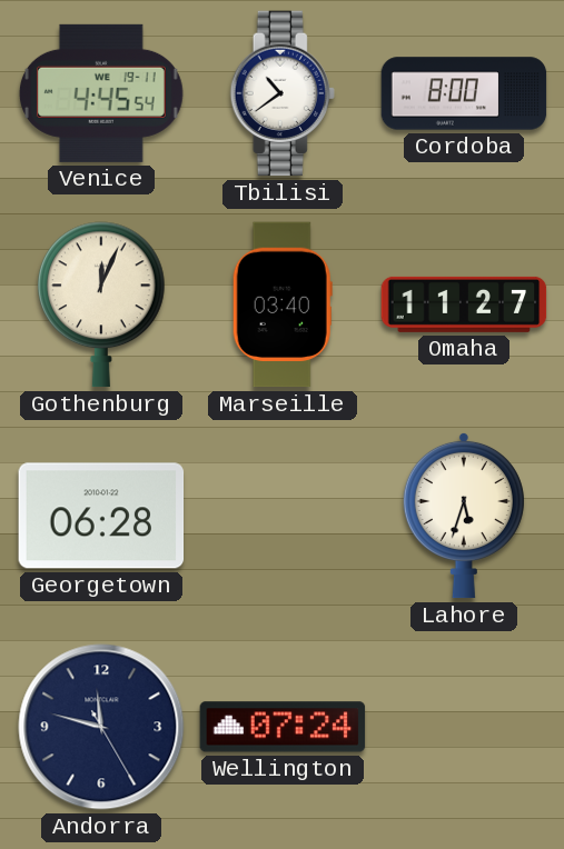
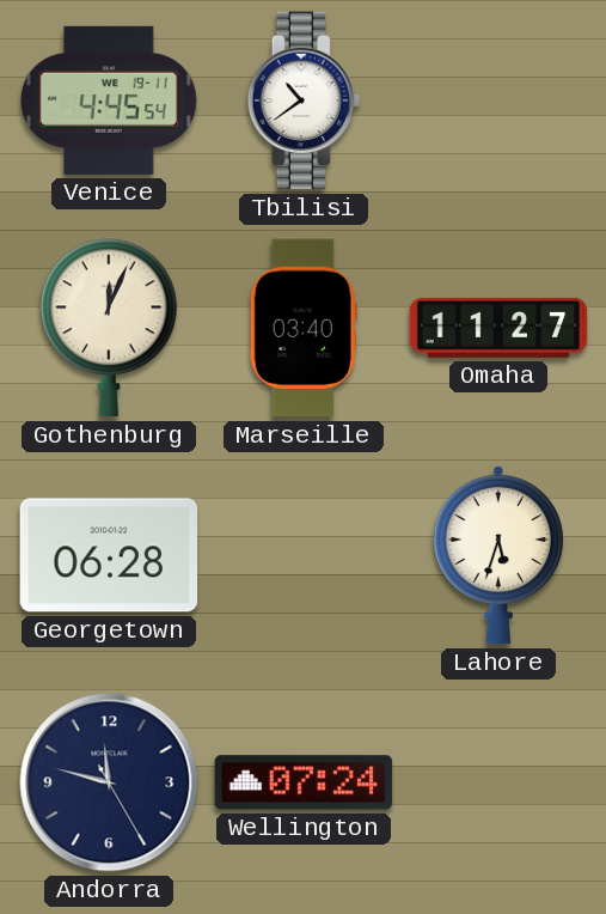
Cordoba: 8:00 -> none (464, 93)
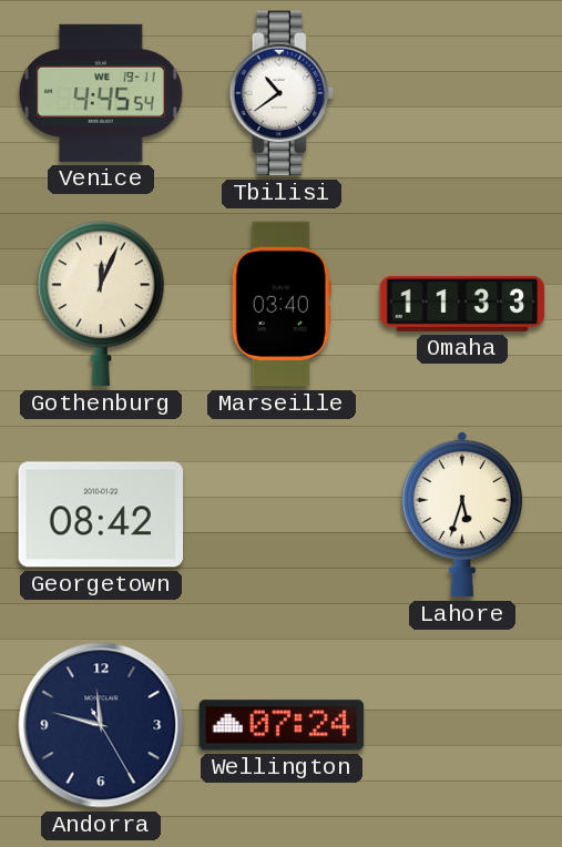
Omaha: 11:27 -> 11:33 (462, 304)
Georgetown: 06:28 -> 08:42 (101, 514)
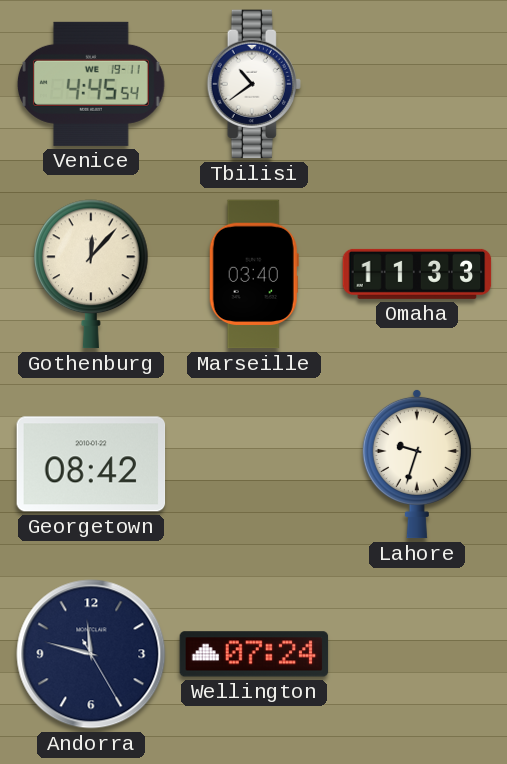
Gothenburg: 12:04 -> 12:07 (91, 274)
Lahore: 5:33 -> 9:33 (417, 464)
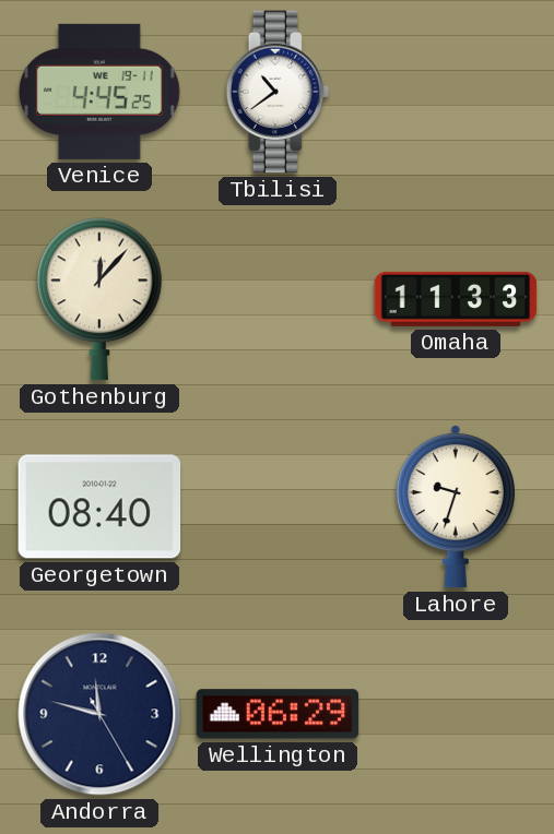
Venice: 4:45:54 -> 4:45:25 (99, 92)
Marseille: 03:40 -> none (254, 274)
Georgetown: 08:42 -> 08:40 (99, 507)
Wellington: 07:24 -> 06:29 (278, 714)
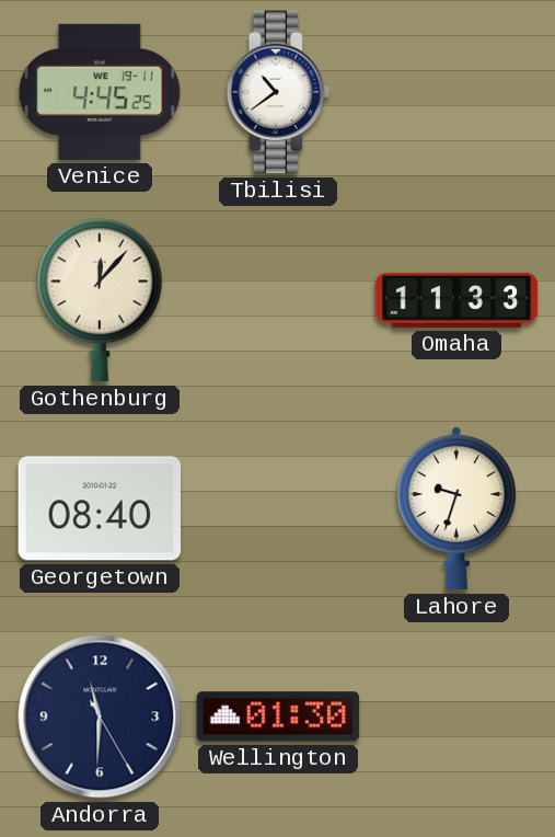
Andorra: 11:47 -> 11:30 (100, 716)
Wellington: 06:29 -> 01:30 (278, 716)
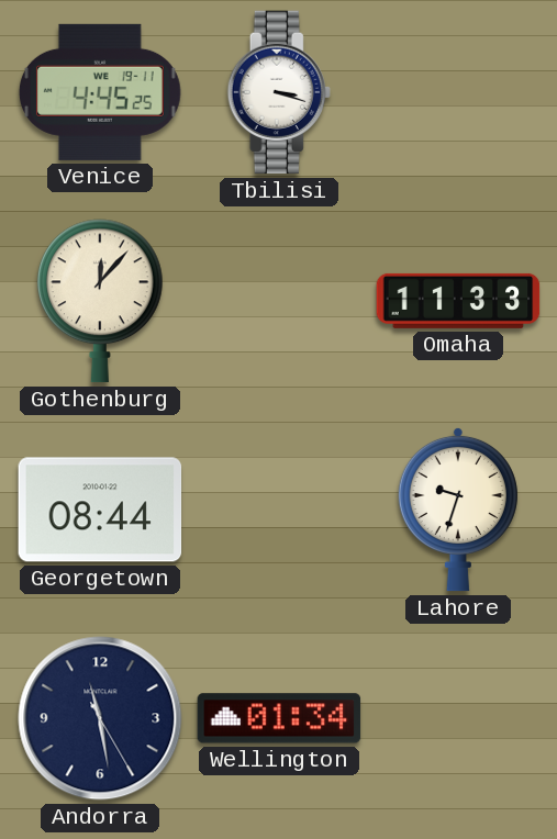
Tbilisi: 10:39 -> 3:18 (279, 92)
Georgetown: 08:40 -> 08:44 (100, 510)
Andorra: 11:30 -> 11:28 (100, 718)
Wellington: 01:30 -> 01:34 (279, 718)
